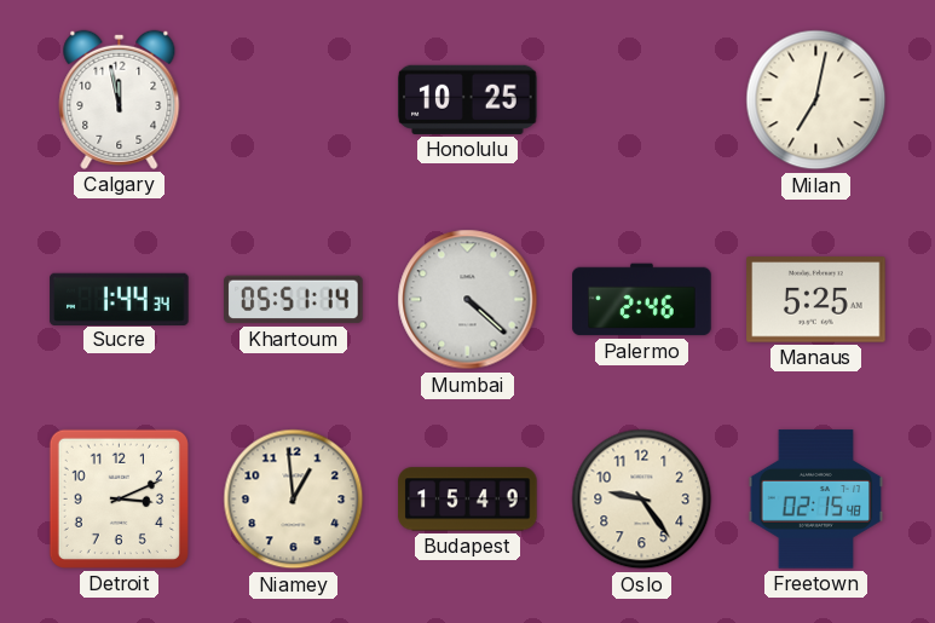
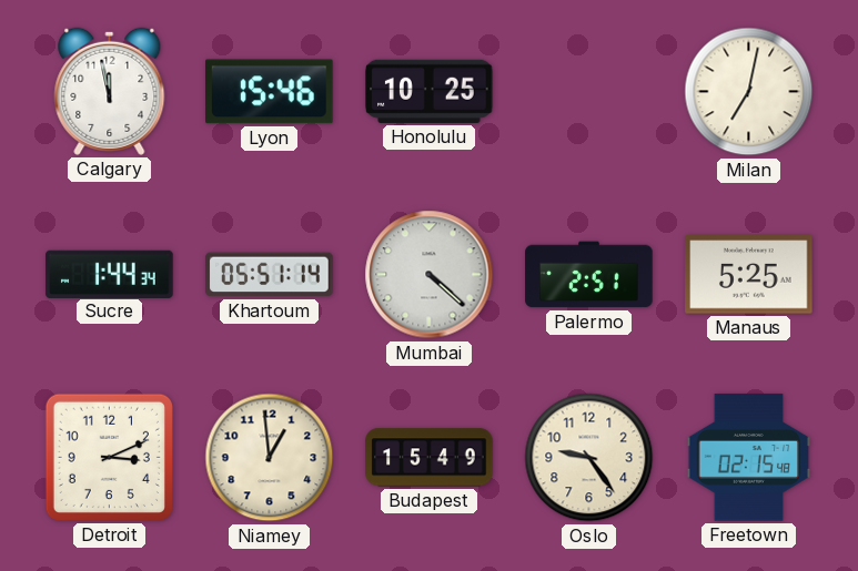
Lyon: none -> 15:46 (270, 92)
Palermo: 2:46 -> 2:51 (589, 275)
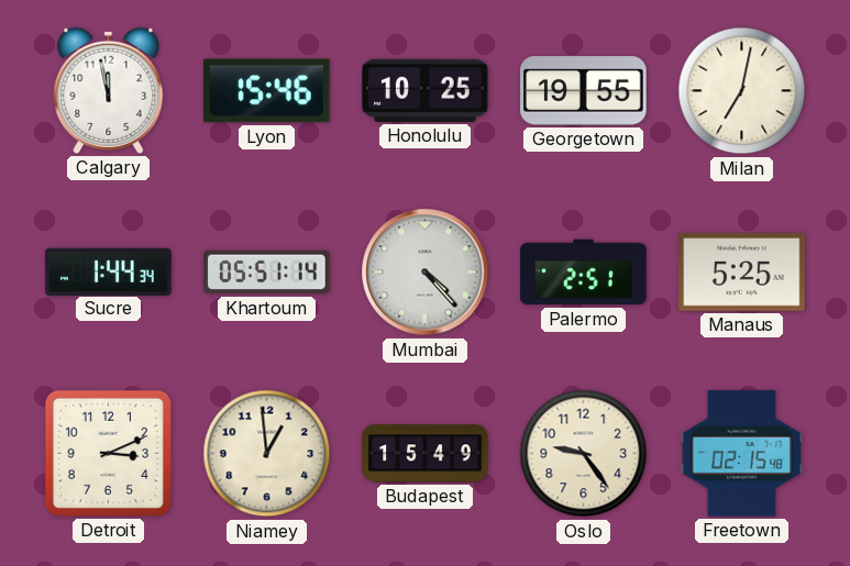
Georgetown: none -> 19:55 (584, 91)
Mumbai: 4:22 -> 4:23 (426, 273)
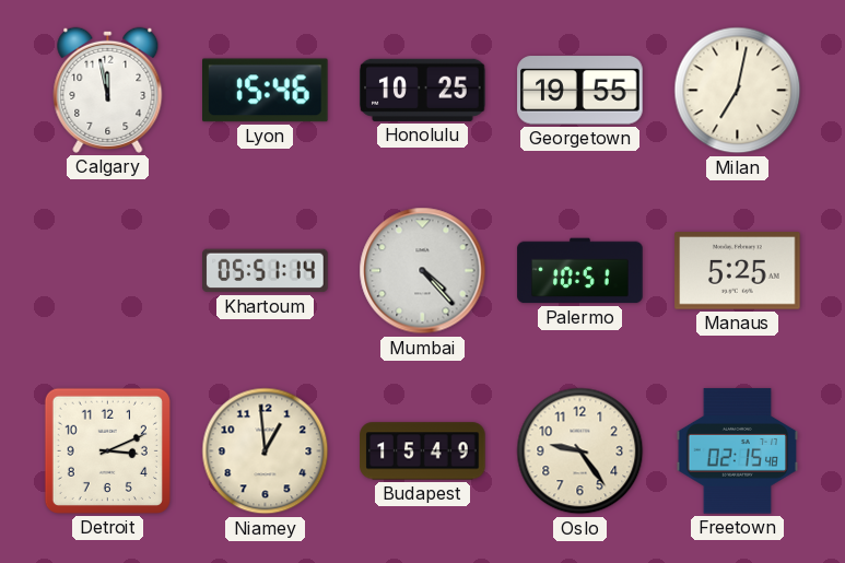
Sucre: 1:44 -> none (109, 271)
Palermo: 2:51 -> 10:51 (580, 271)
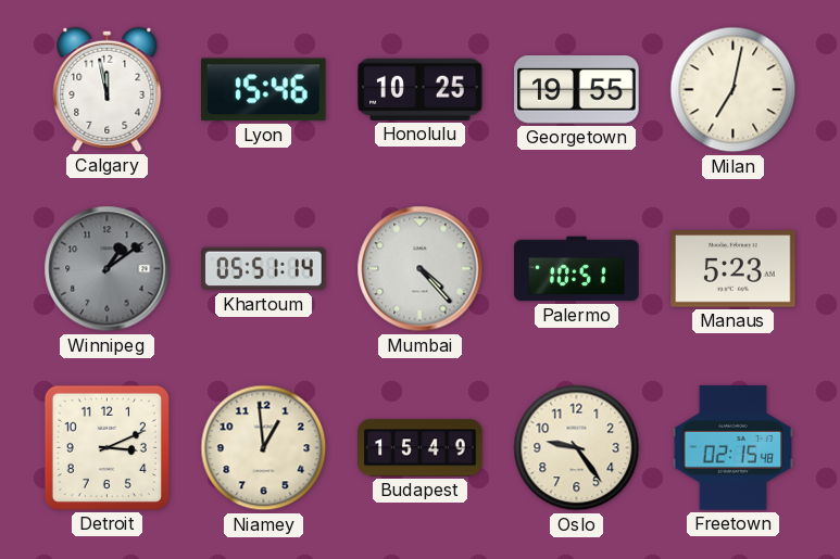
Winnipeg: none -> 1:09 (108, 269)
Manaus: 5:25 -> 5:23 (734, 269)
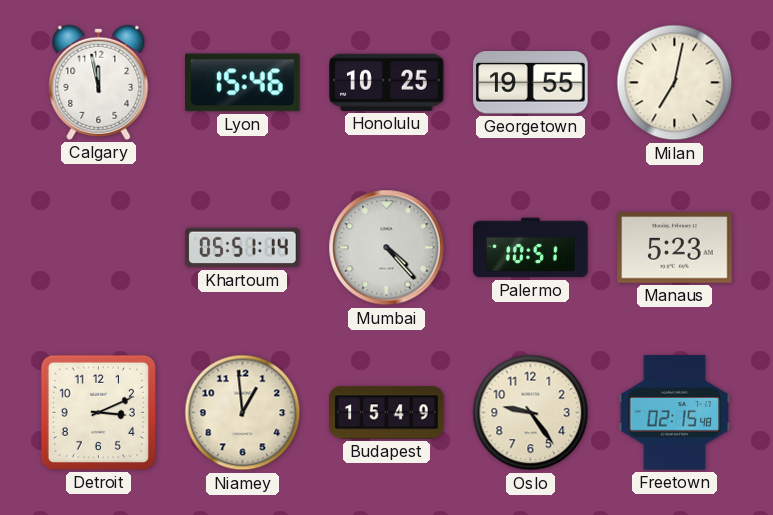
Winnipeg: 1:09 -> none (108, 269)
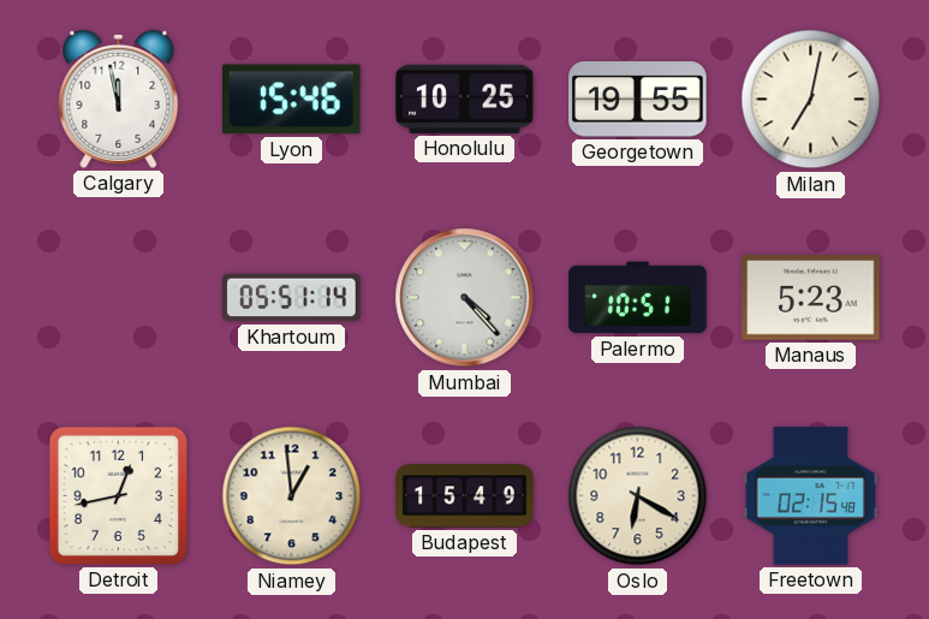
Detroit: 3:11 -> 12:43 (118, 495)
Oslo: 9:24 -> 6:20 (638, 496)
